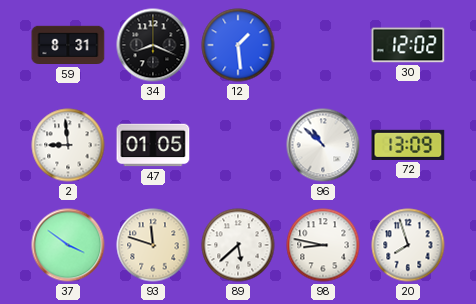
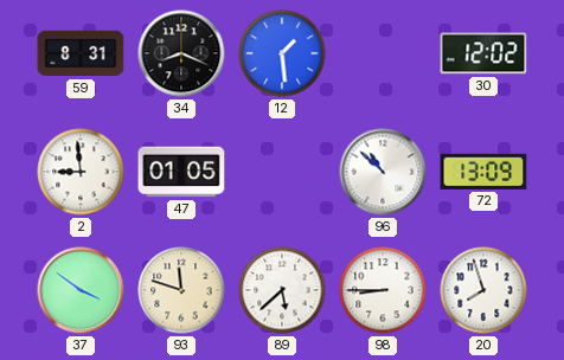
98: 8:47 -> 8:45 (383, 290)
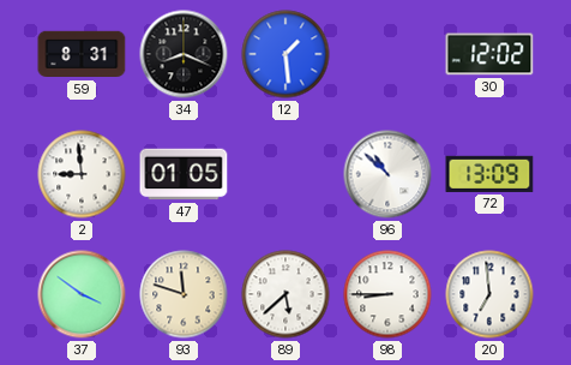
20: 7:57 -> 6:59 (489, 294)
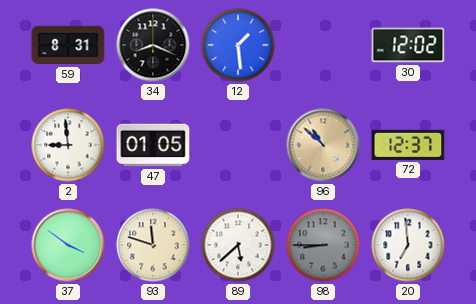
96 dial: white -> champagne (323, 145)
72: 13:09 -> 12:37 (408, 145)
98 dial: white -> grey (323, 245)
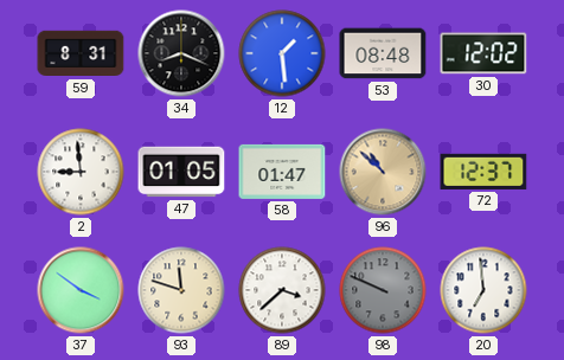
53: none -> 08:48 (383, 53)
58: none -> 01:47 (282, 172)
89: 5:38 -> 3:38 (282, 290)
98: 8:45 -> 9:49 (383, 290)
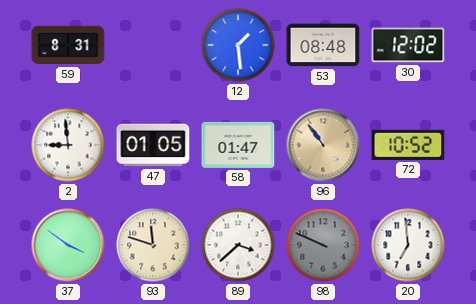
34: 8:19 -> none (181, 53)
96: 10:52 -> 10:54 (323, 145)
72: 12:37 -> 10:52 (408, 145)
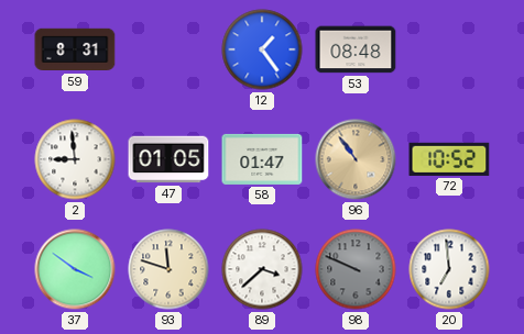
12: 1:29 -> 1:24 (262, 49)
30: 12:02 -> none (408, 45)
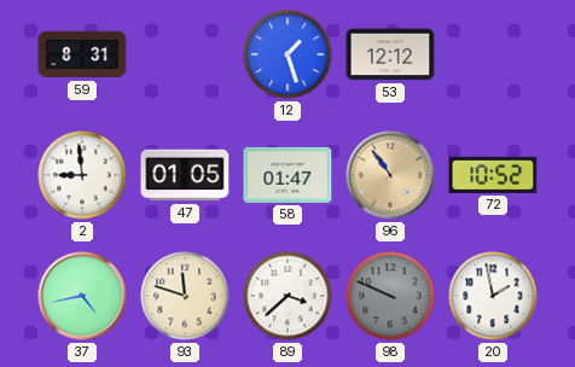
12: 1:24 -> 1:27 (287, 54)
53: 08:48 -> 12:12 (390, 54)
37: 3:51 -> 4:43 (82, 296)
20: 6:59 -> 1:58 (493, 296)
